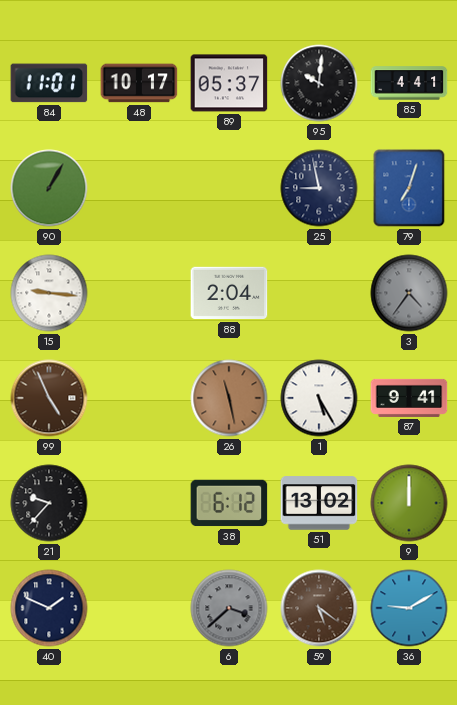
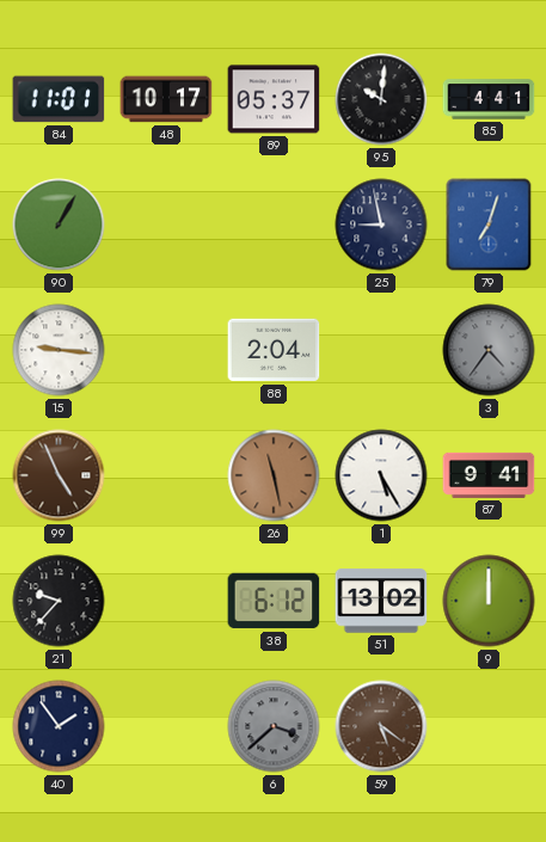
40: 1:49 -> 1:54 (59, 726)
36: 9:10 -> none (409, 608)
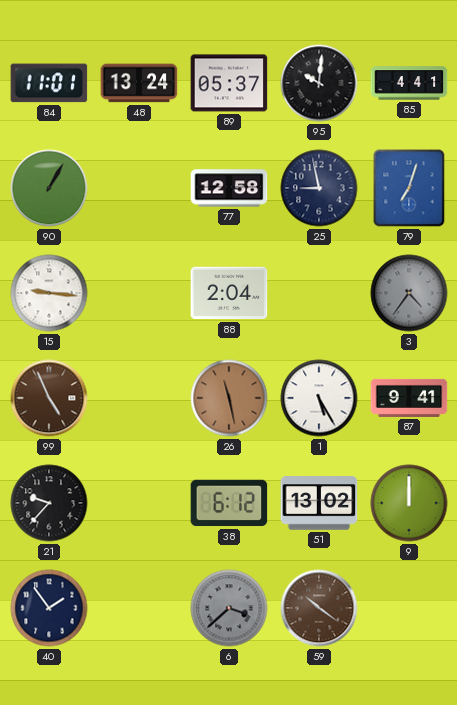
48: 10:17 -> 13:24 (139, 83)
77: none -> 12:58 (229, 188)
59: 5:21 -> 10:21 (319, 608)
